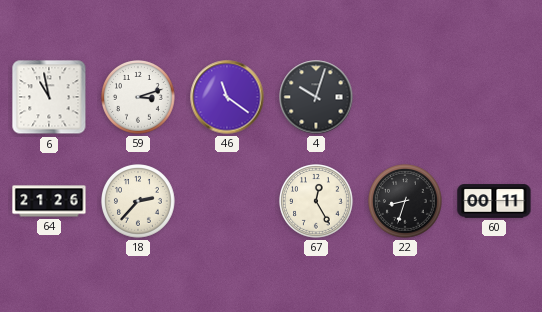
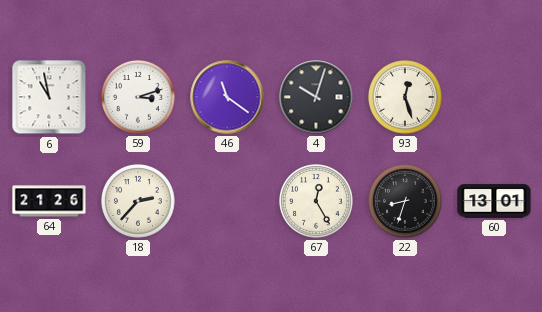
93: none -> 12:27 (406, 98)
60: 00:11 -> 13:01 (494, 201)
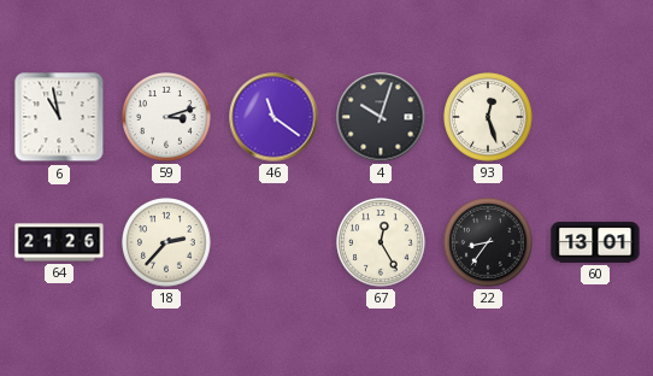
22: 8:33 -> 8:36 (489, 243)
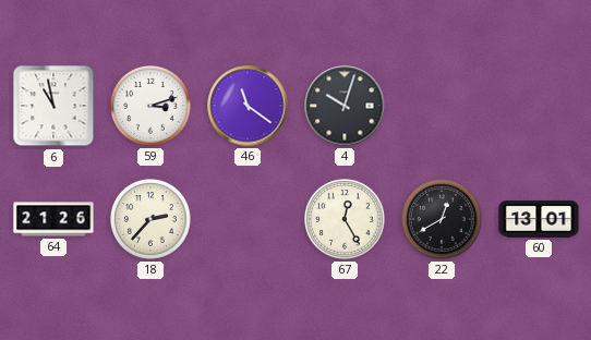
93: 12:27 -> none (489, 118)
22: 8:36 -> 12:40 (443, 220)
